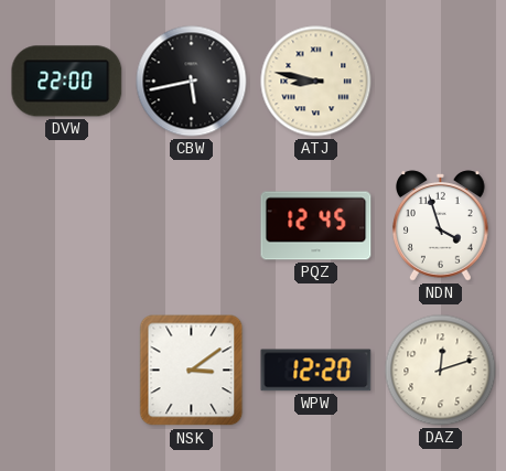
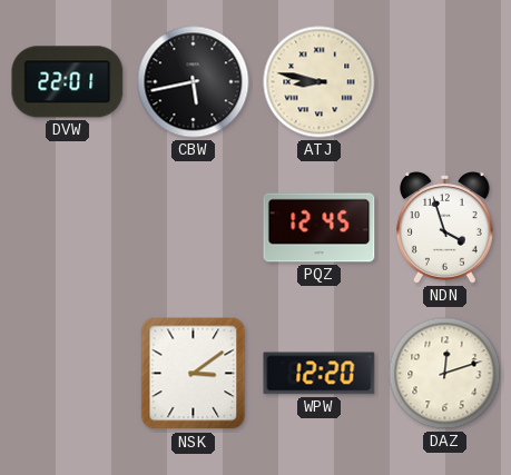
DVW: 22:00 -> 22:01 (68, 82)
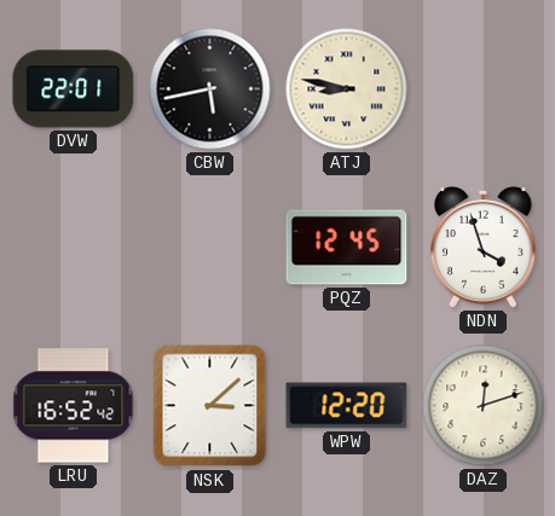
LRU: none -> 16:52 (74, 406)
NSK: 3:09 -> 3:08 (210, 406)
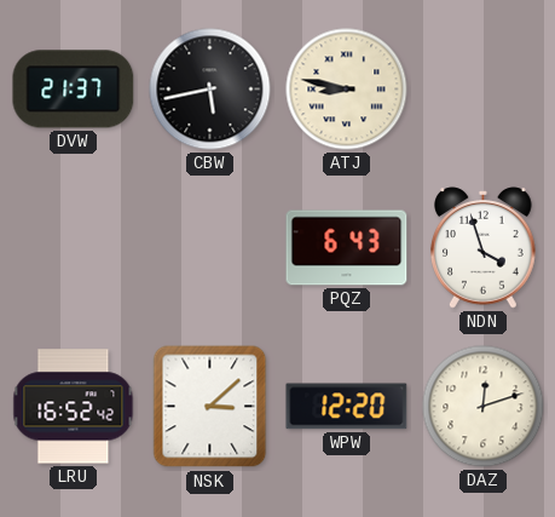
DVW: 22:01 -> 21:37 (74, 90)
PQZ: 12:45 -> 6:43 (347, 248)
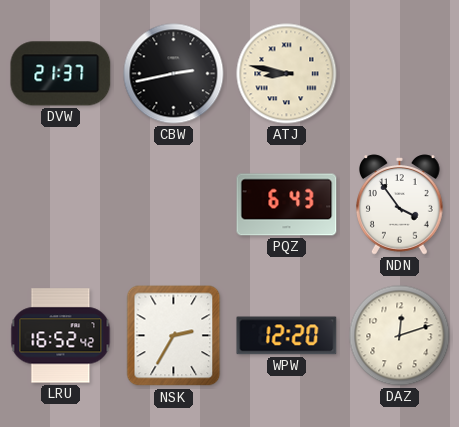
CBW: 5:43 -> 2:43 (174, 74)
NDN: 3:57 -> 3:54 (400, 205)
NSK: 3:08 -> 2:35 (174, 336)
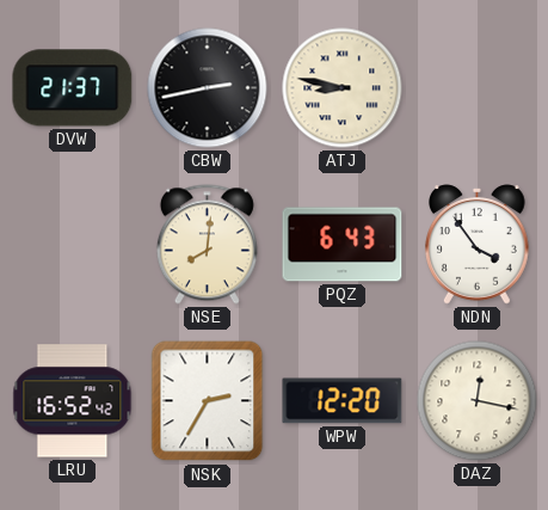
NSE: none -> 8:01 (207, 245)
DAZ: 12:12 -> 12:17 (478, 401)
